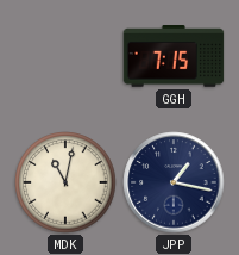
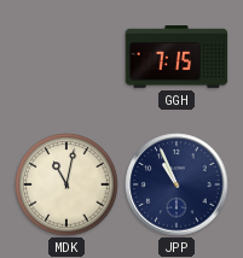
JPP: 1:17 -> 10:56 (177, 184)
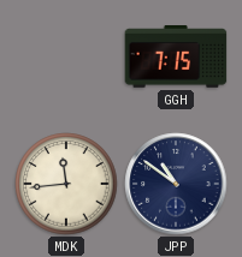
MDK: 11:02 -> 11:44 (66, 184)
JPP: 10:56 -> 10:51 (176, 184)
